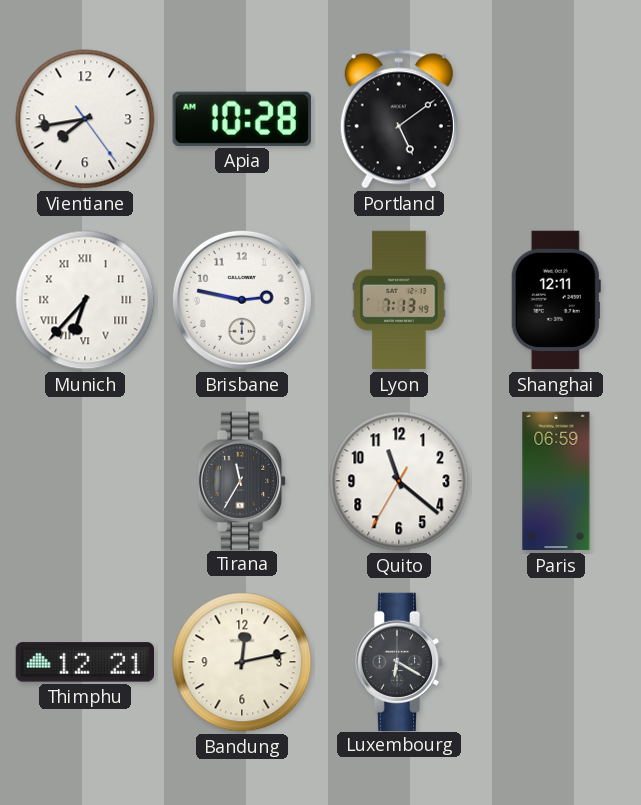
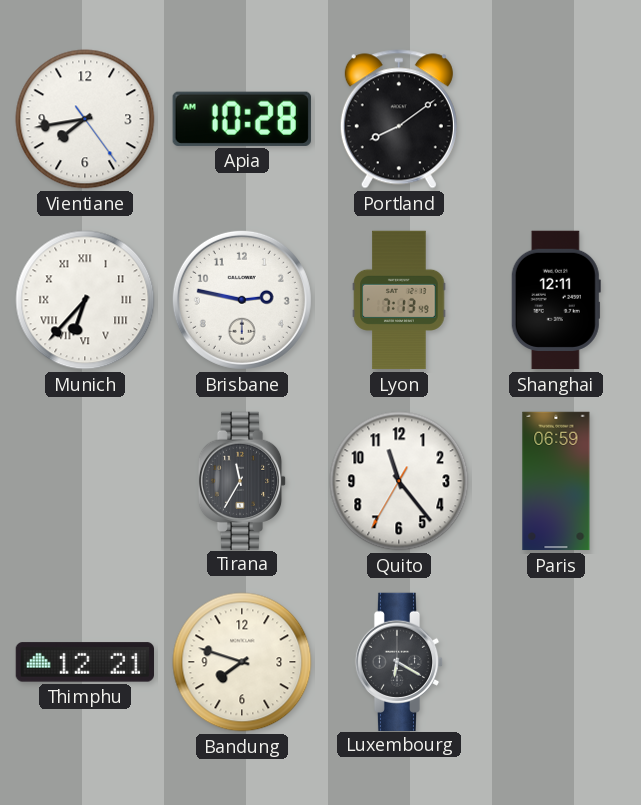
Portland: 5:09 -> 8:09 (399, 119)
Quito: 11:21 -> 11:23 (399, 481)
Bandung: 12:13 -> 7:48 (242, 662)
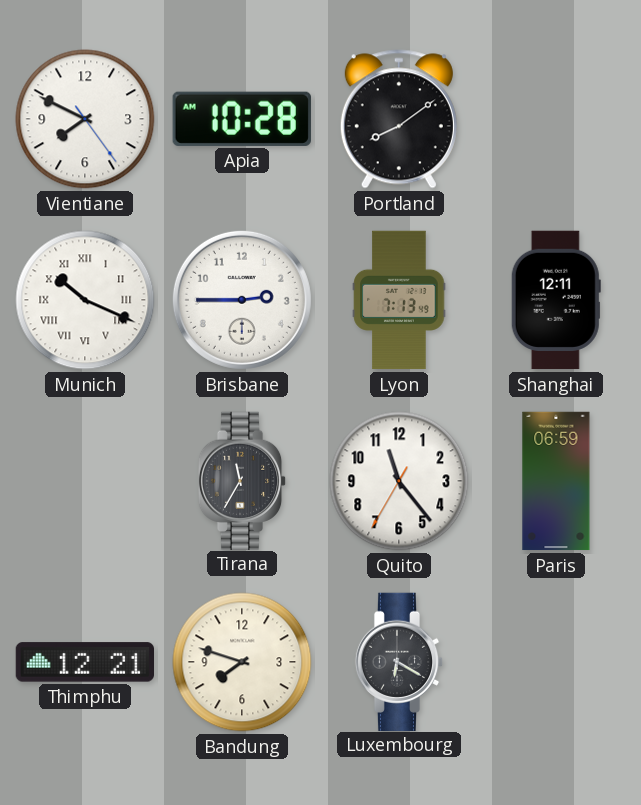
Vientiane: 7:43 -> 7:49 (85, 119)
Munich: 6:37 -> 10:19 (85, 300)
Brisbane: 2:47 -> 2:45 (242, 300)
